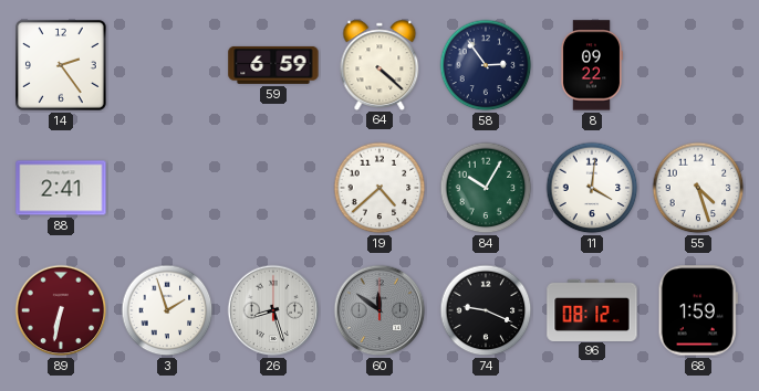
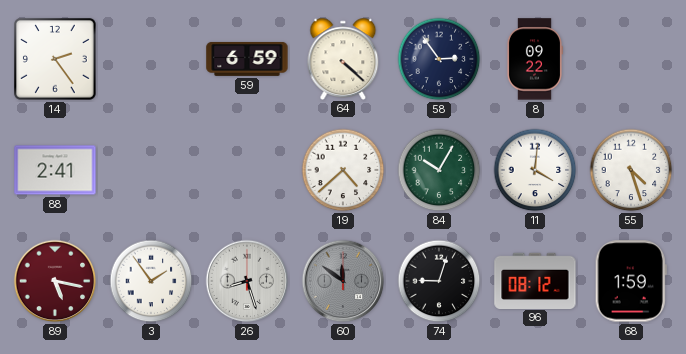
89: 6:32 -> 5:17 (55, 281)
3: 1:57 -> 1:54 (151, 281)
74: 9:19 -> 9:03 (439, 281)
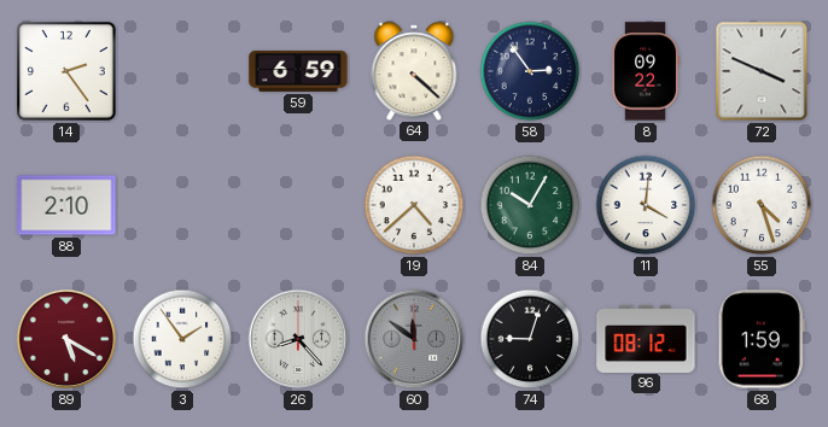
72: none -> 3:49 (762, 71)
88: 2:41 -> 2:10 (66, 205)
89: 5:17 -> 5:20 (66, 339)
26: 8:27 -> 8:23 (298, 339)
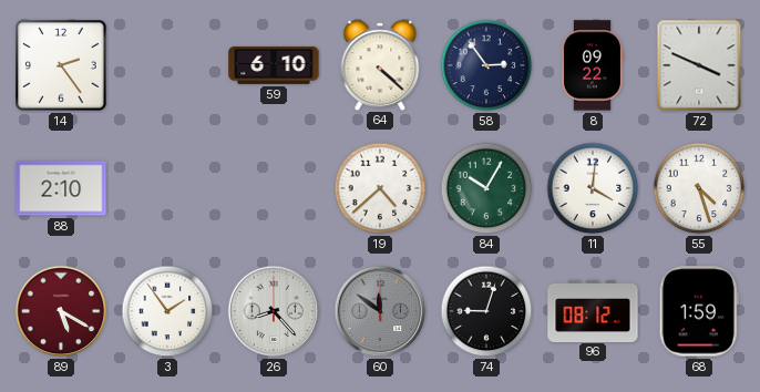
59: 6:59 -> 6:10 (274, 65)
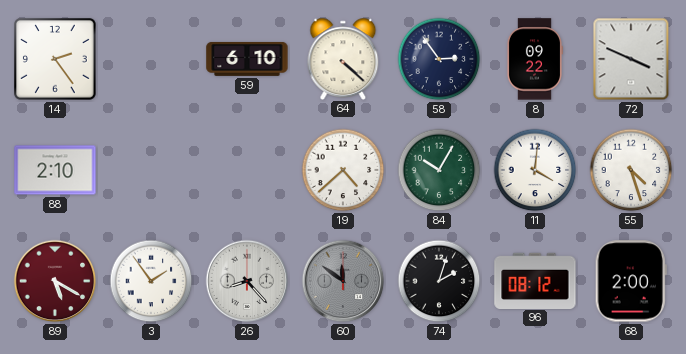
74: 9:03 -> 2:03 (439, 281)
68: 1:59 -> 2:00 (631, 281)
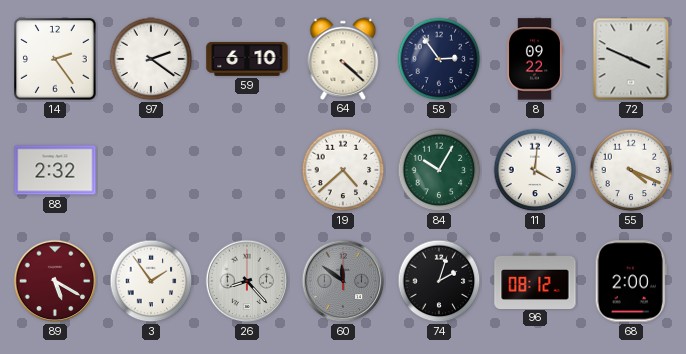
97: none -> 2:21 (151, 59)
88: 2:10 -> 2:32 (55, 170)
55: 4:27 -> 4:19 (631, 170)
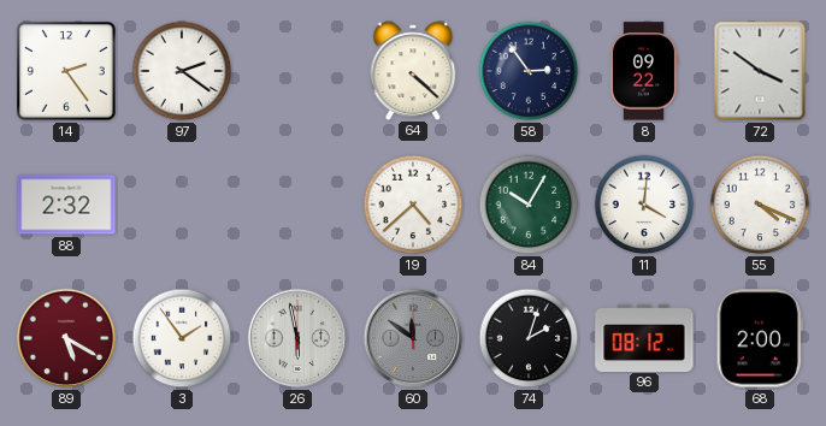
59: 6:10 -> none (247, 59)
72: 3:49 -> 3:51 (760, 71)
26: 8:23 -> 5:58 (297, 338)
